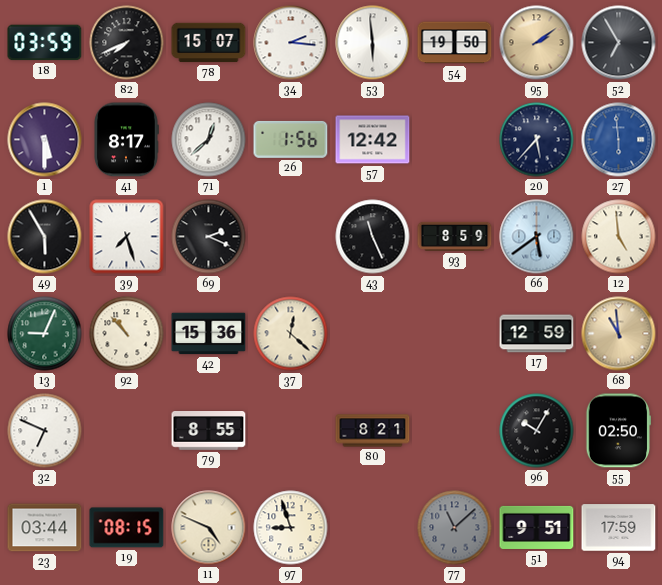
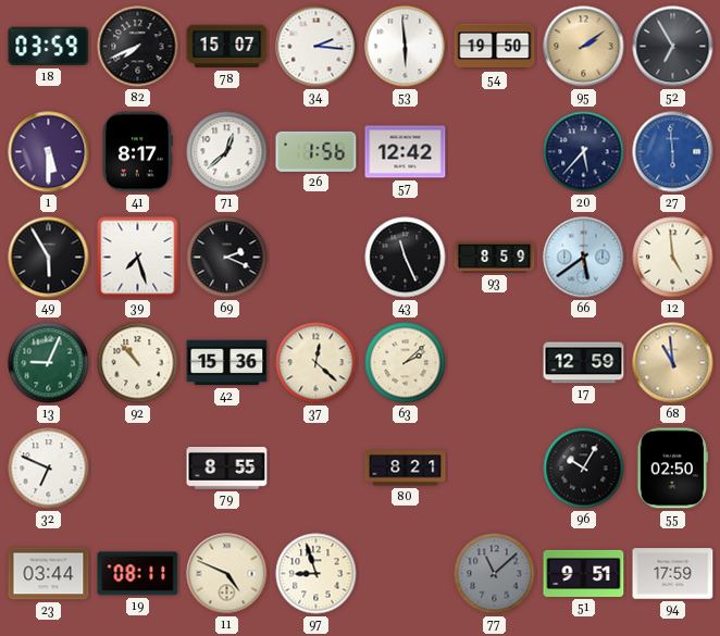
63: none -> 2:08 (406, 363)
19: 08:15 -> 08:11 (138, 574)
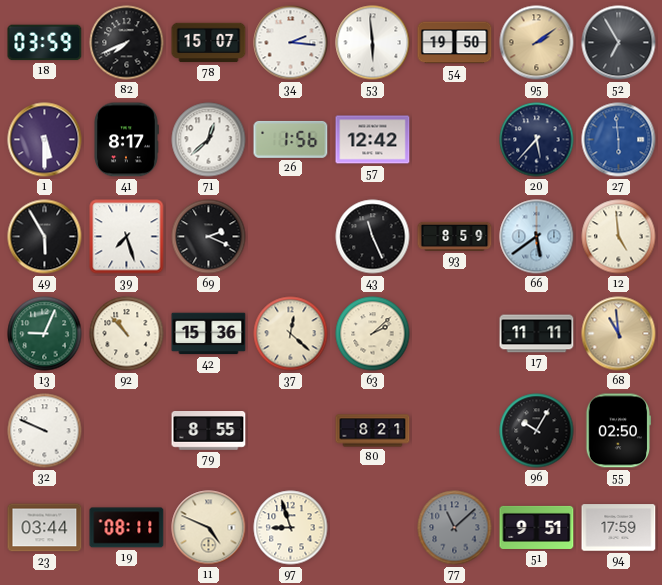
17: 12:59 -> 11:11 (537, 334)
32: 6:49 -> 9:49 (45, 431)
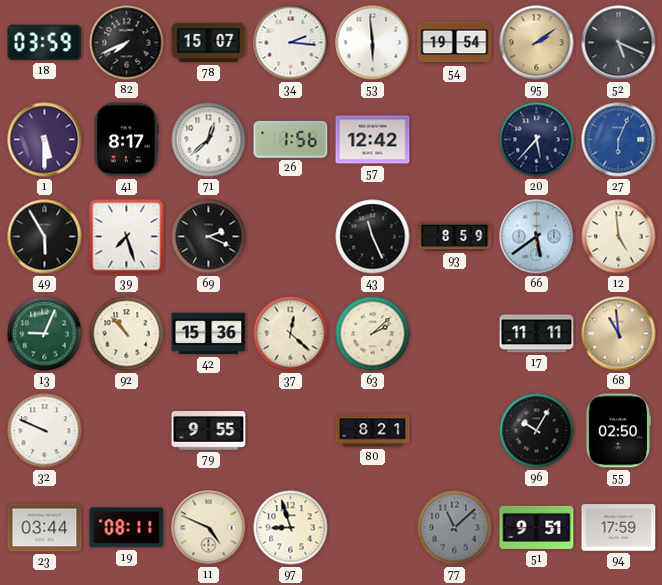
54: 19:50 -> 19:54 (455, 43)
52: 6:55 -> 5:19 (619, 43)
27: 5:59 -> 6:04 (619, 140)
79: 8:55 -> 9:55 (209, 431)
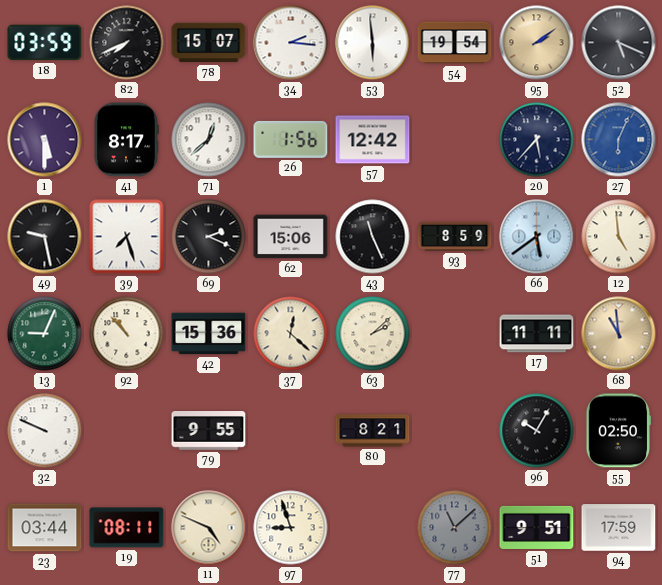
49: 5:55 -> 9:28 (45, 237)
62: none -> 15:06 (291, 237)
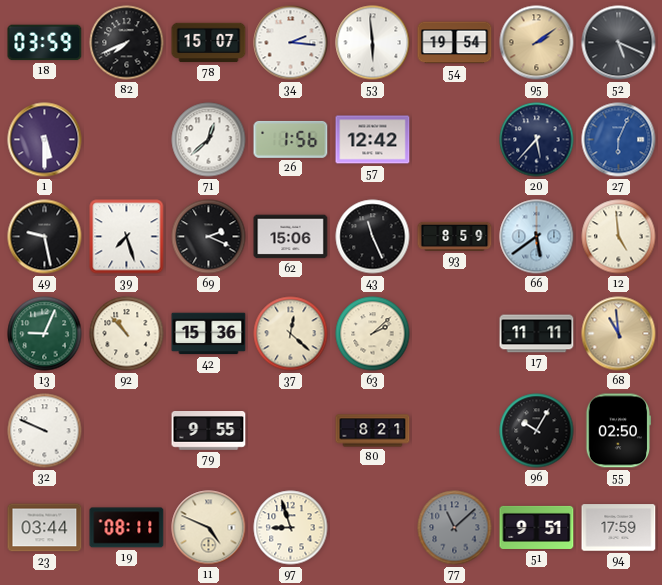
41: 8:17 -> none (126, 140)
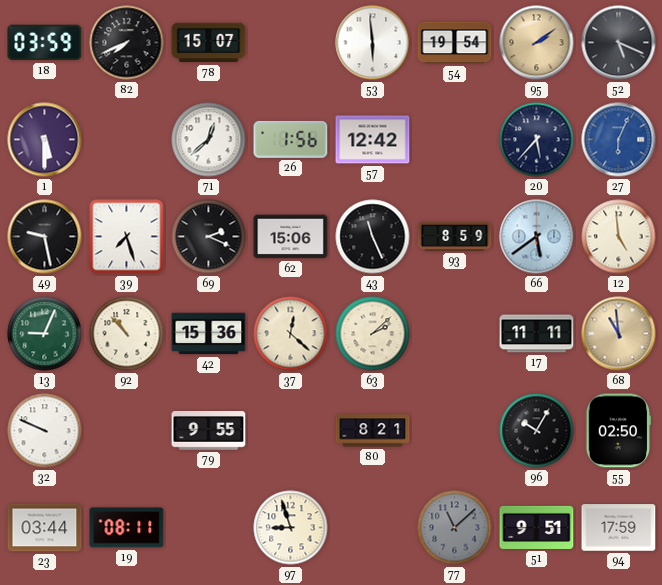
34: 2:16 -> none (291, 43)
11: 4:49 -> none (209, 528)
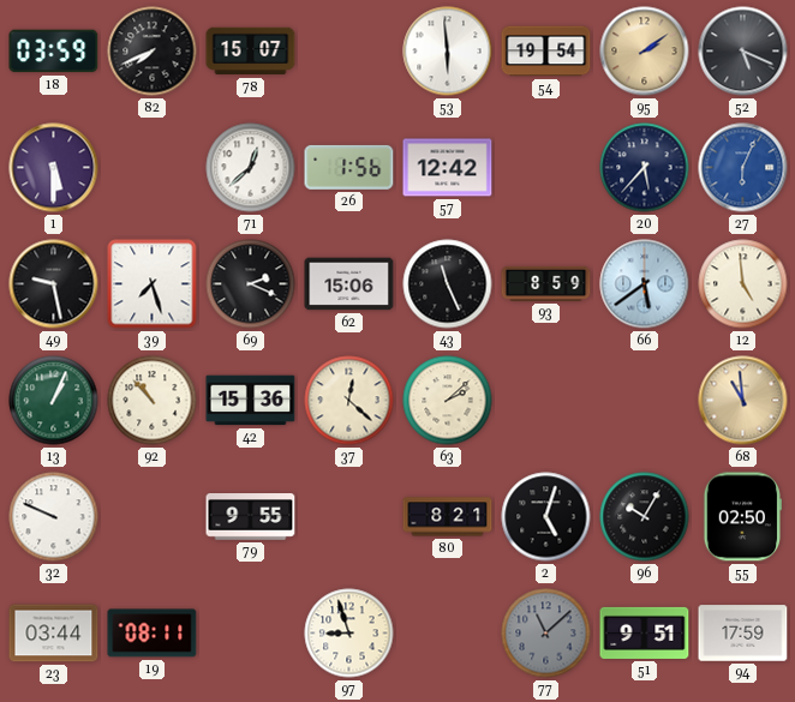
13: 9:04 -> 1:04 (54, 401)
17: 11:11 -> none (537, 334)
2: none -> 5:03 (546, 517)
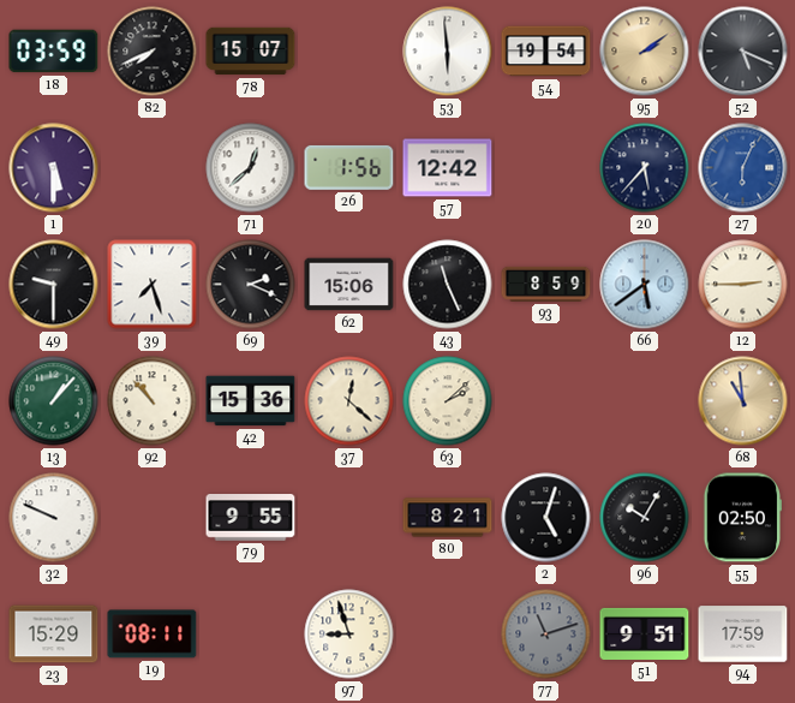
49: 9:28 -> 9:30 (54, 285)
12: 4:59 -> 2:45 (743, 285)
13: 1:04 -> 1:07 (54, 401)
23: 03:44 -> 15:29 (54, 635)
77: 11:08 -> 11:12 (546, 635)
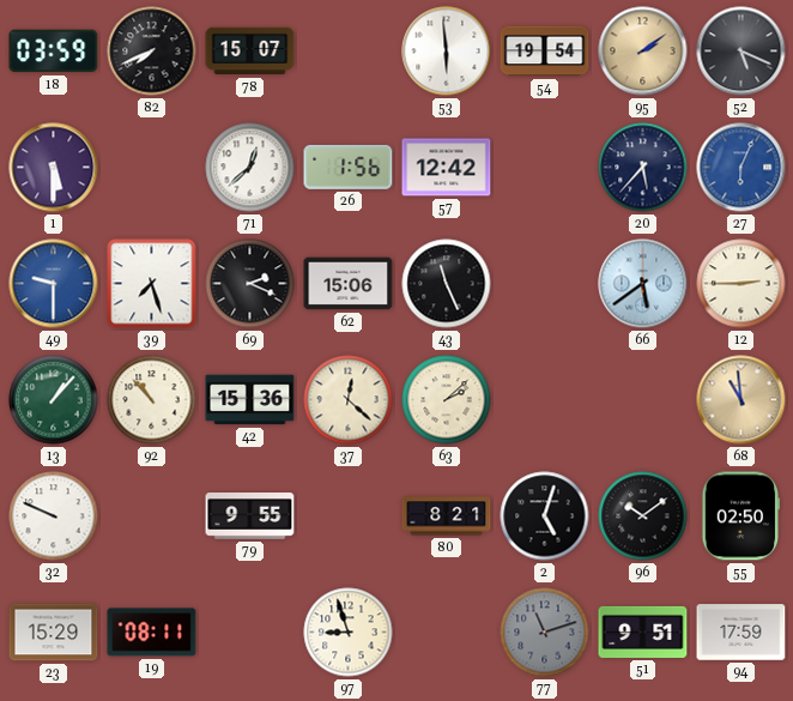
49 dial: black -> blue (54, 284)
93: 8:59 -> none (546, 284)
96: 10:05 -> 10:09 (643, 516)
